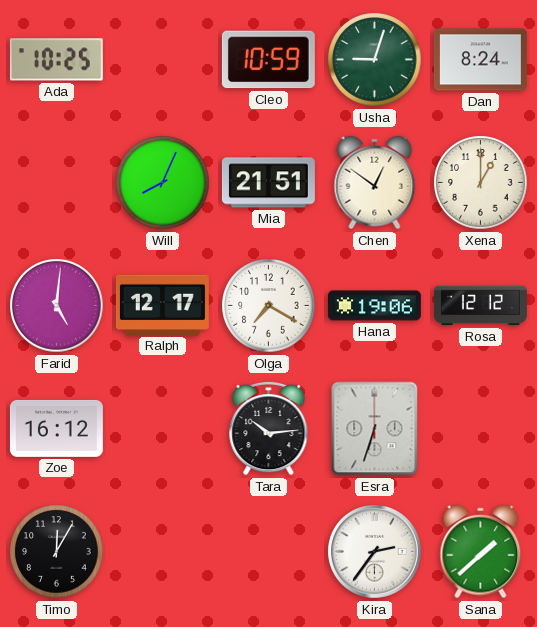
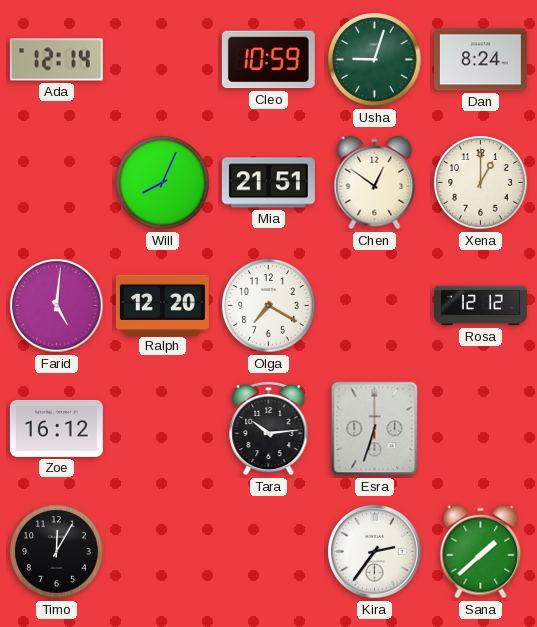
Ada: 10:25 -> 12:14 (56, 60)
Ralph: 12:17 -> 12:20 (162, 305)
Hana: 19:06 -> none (374, 306)
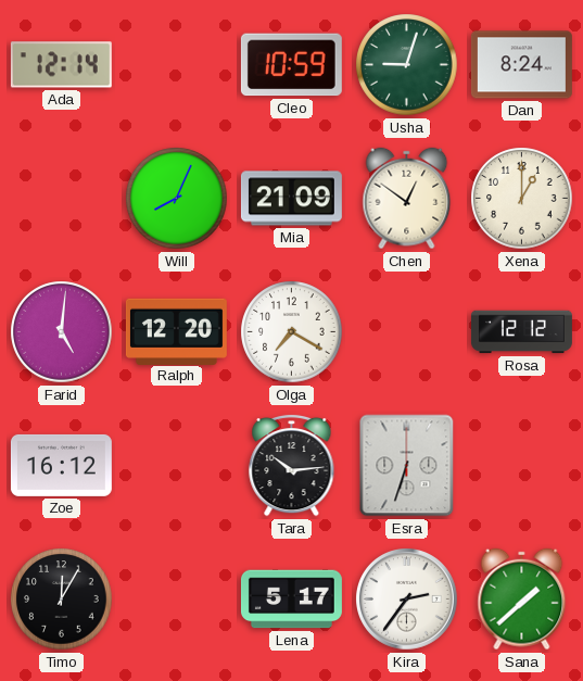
Mia: 21:51 -> 21:09 (291, 199)
Lena: none -> 5:17 (291, 600)
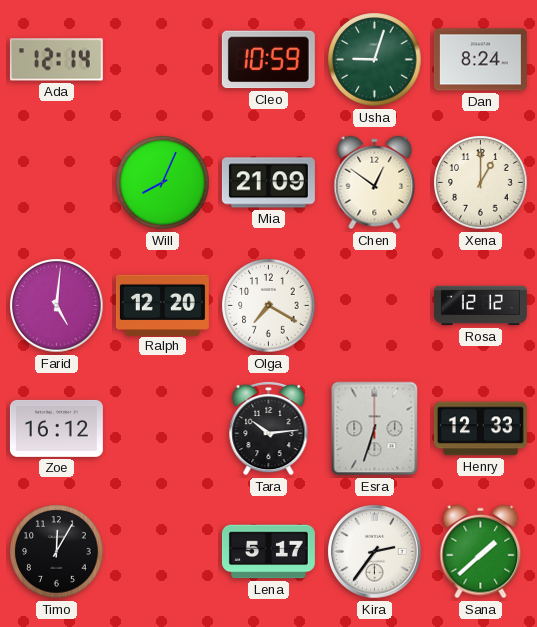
Henry: none -> 12:33 (480, 429)
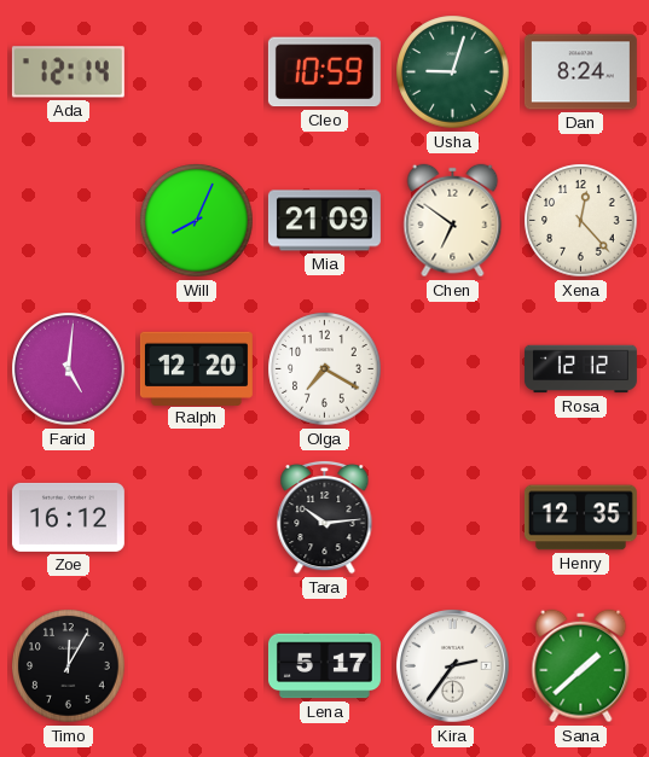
Chen: 12:51 -> 6:51 (453, 221)
Xena: 1:00 -> 12:23 (581, 221)
Esra: 6:33 -> none (375, 429)
Henry: 12:33 -> 12:35 (580, 518)
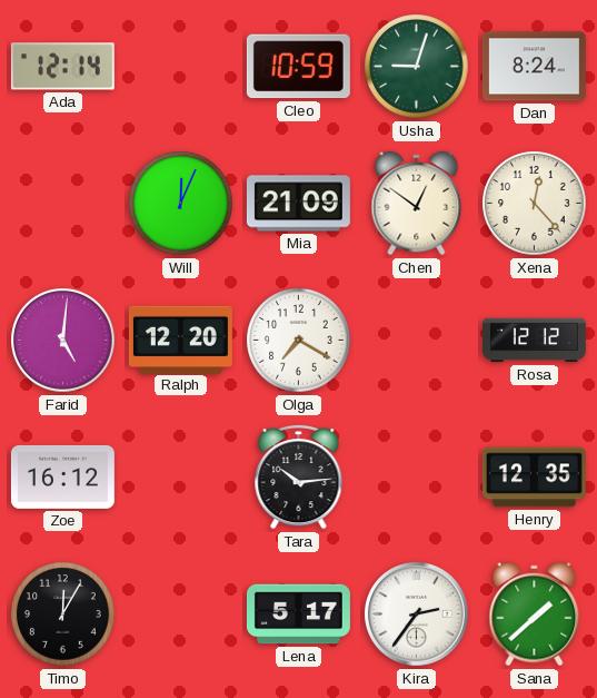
Will: 8:04 -> 12:04 (181, 204)
Chen: 6:51 -> 12:51 (417, 204)
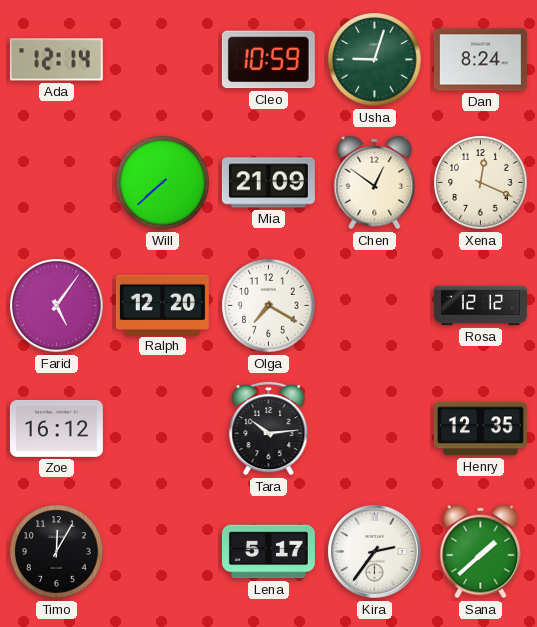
Will: 12:04 -> 7:38 (163, 183)
Xena: 12:23 -> 12:19 (481, 183)
Farid: 5:01 -> 5:06 (57, 306)
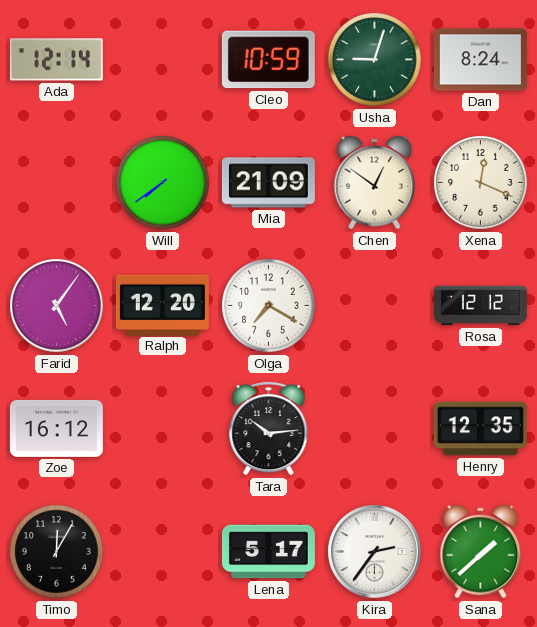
Will: 7:38 -> 7:39 (163, 183)
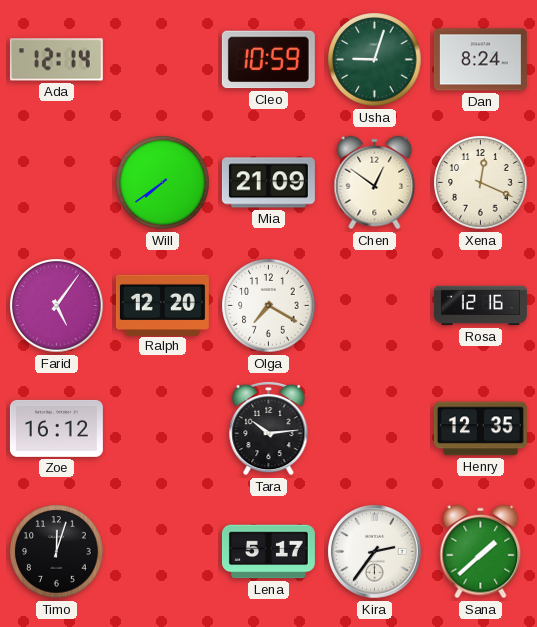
Rosa: 12:12 -> 12:16 (480, 306)
Timo: 12:05 -> 12:03 (57, 552)
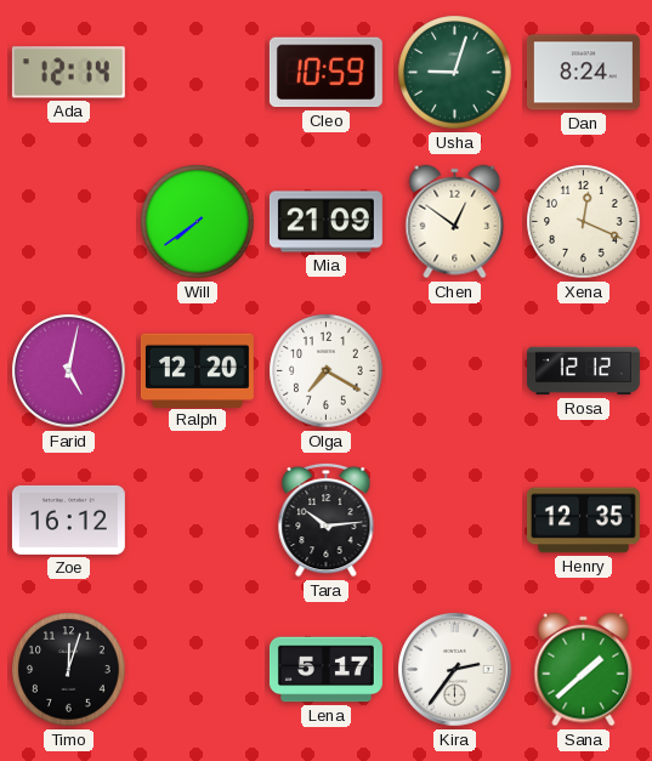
Farid: 5:06 -> 5:02 (69, 371)
Rosa: 12:16 -> 12:12 (583, 371)
